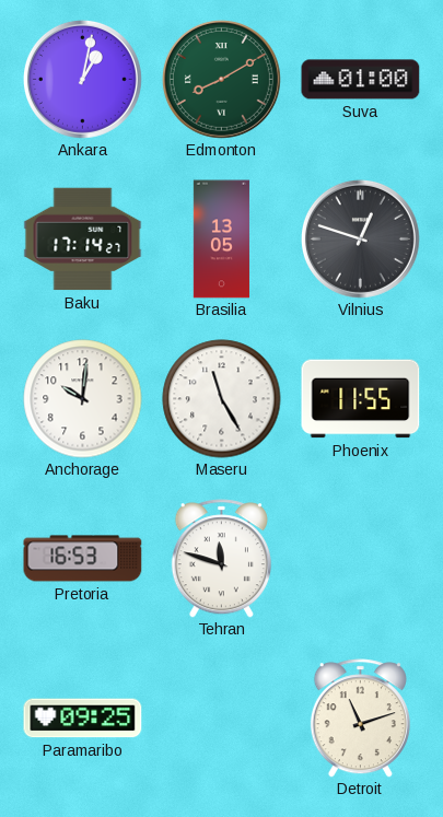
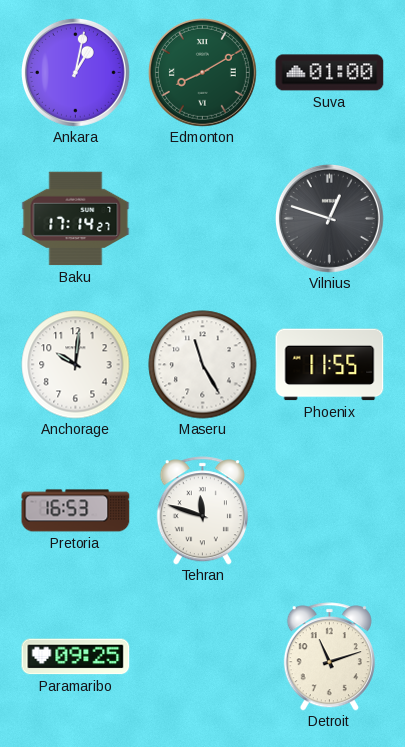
Brasilia: 13:05 -> none (221, 240)
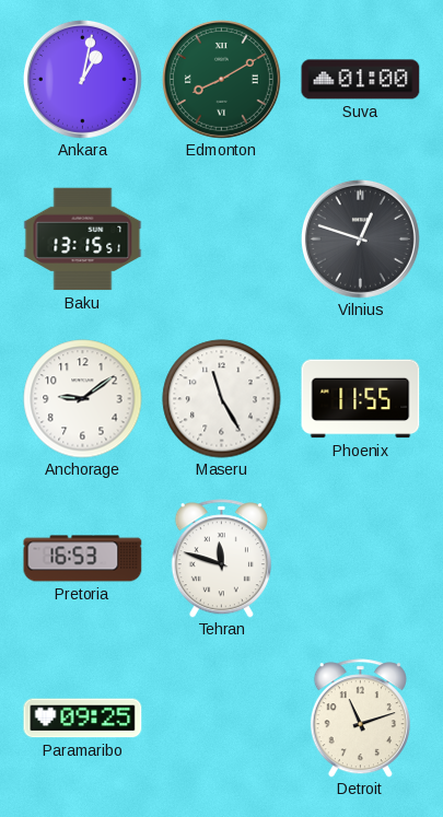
Baku: 17:14 -> 13:15 (83, 240)
Anchorage: 10:01 -> 9:09 (83, 399)
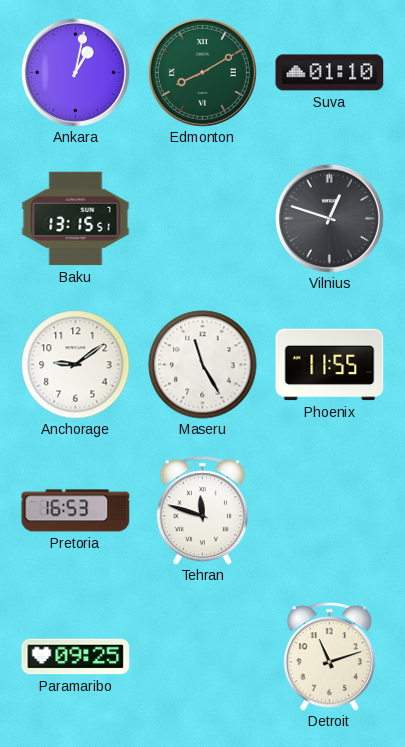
Suva: 01:00 -> 01:10 (330, 73)
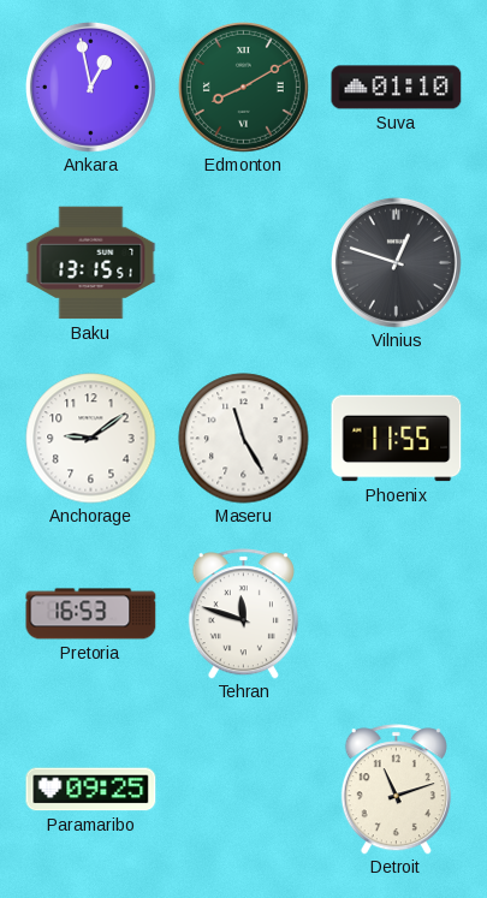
Ankara: 1:02 -> 12:58 (90, 87)
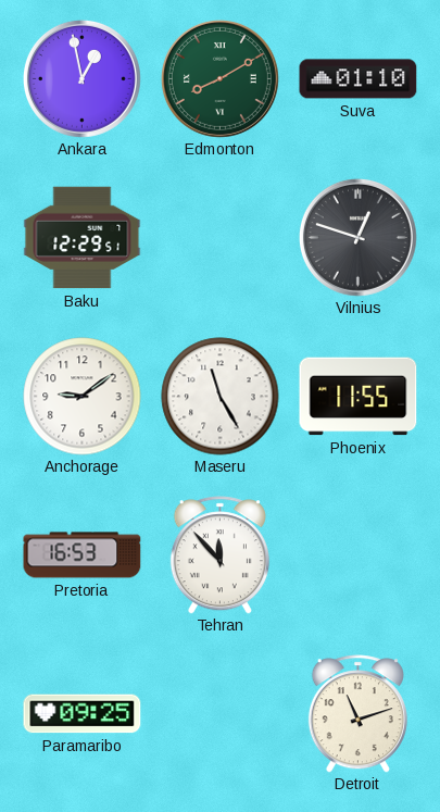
Baku: 13:15 -> 12:29 (83, 238)
Tehran: 11:48 -> 11:53 (219, 555)
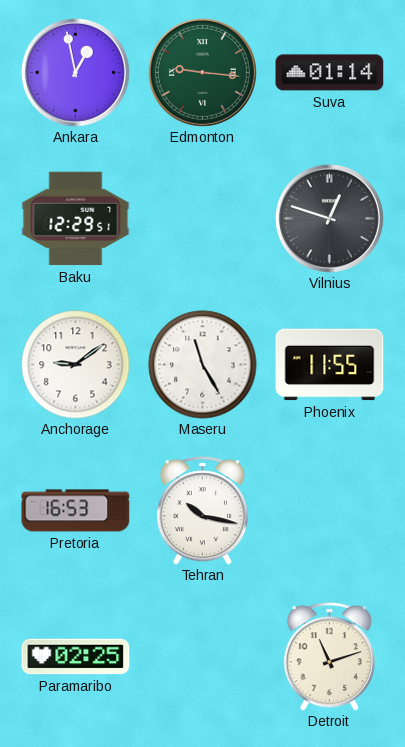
Edmonton: 8:10 -> 9:16 (202, 72)
Suva: 01:10 -> 01:14 (330, 73)
Tehran: 11:53 -> 10:17 (202, 511)
Paramaribo: 09:25 -> 02:25 (76, 657)
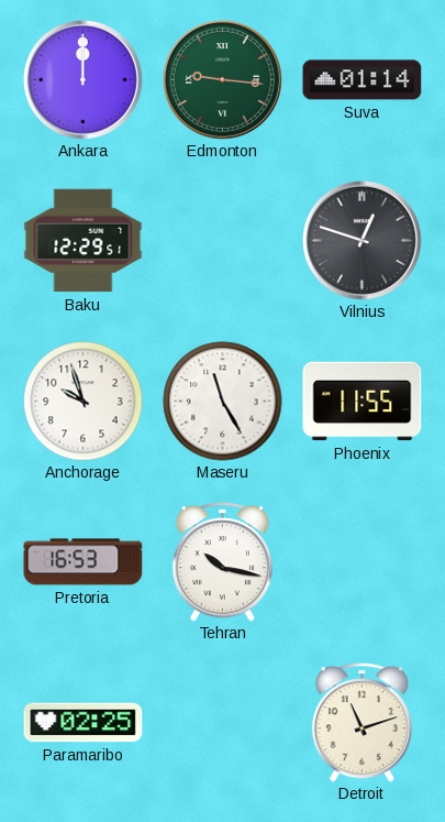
Ankara: 12:58 -> 12:00 (82, 79)
Anchorage: 9:09 -> 9:57 (84, 402)
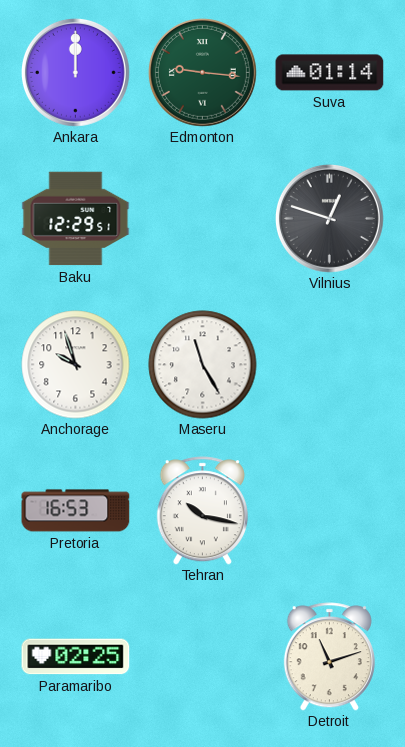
Phoenix: 11:55 -> none (363, 402)
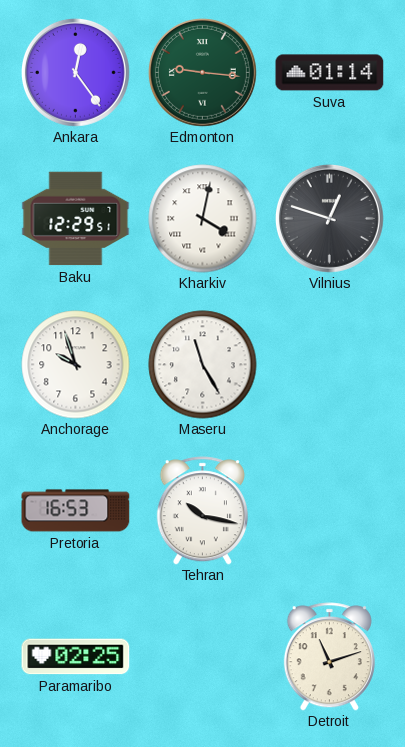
Ankara: 12:00 -> 12:24 (75, 72)
Kharkiv: none -> 4:02 (203, 219)
